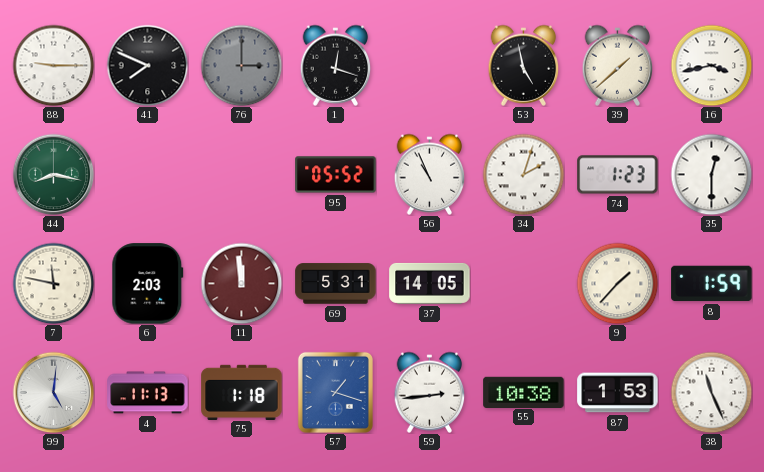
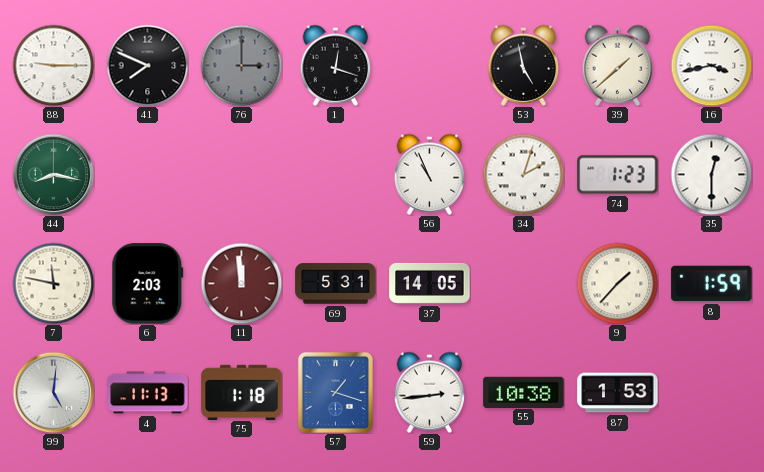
95: 05:52 -> none (336, 175)
38: 11:26 -> none (711, 392)
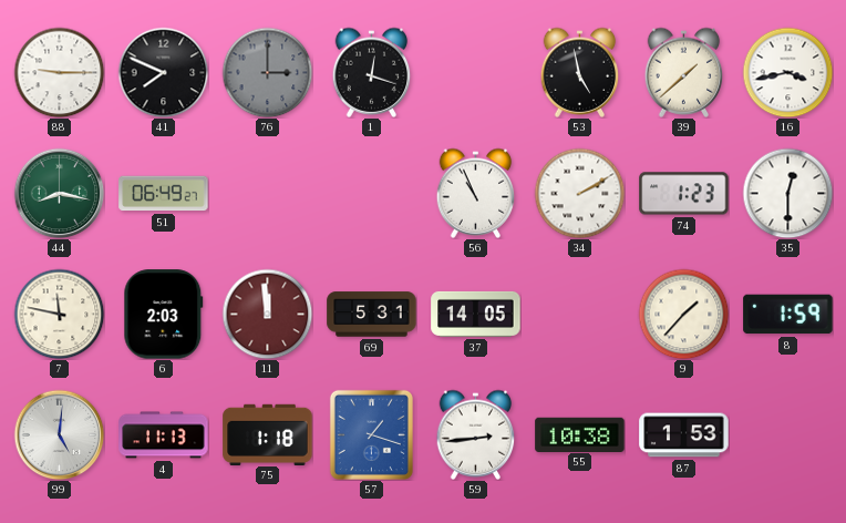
51: none -> 06:49 (164, 194)
34: 2:03 -> 2:10 (579, 193)
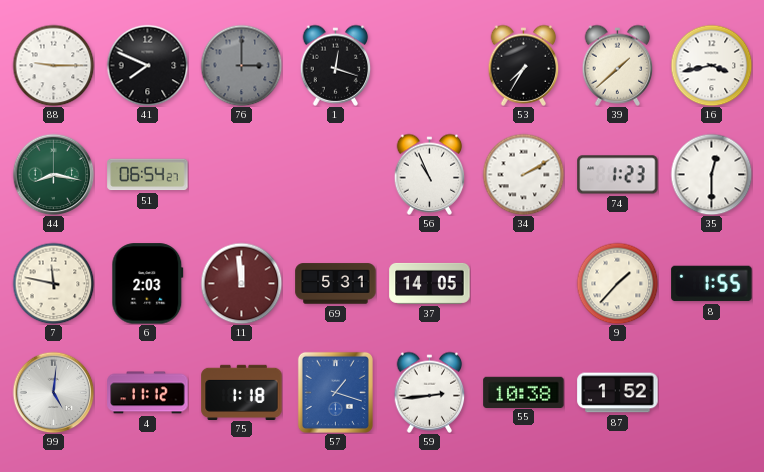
53: 4:58 -> 7:35 (524, 65)
51: 06:49 -> 06:54 (148, 175)
8: 1:59 -> 1:55 (712, 284)
4: 11:13 -> 11:12 (148, 393)
87: 1:53 -> 1:52 (618, 393)
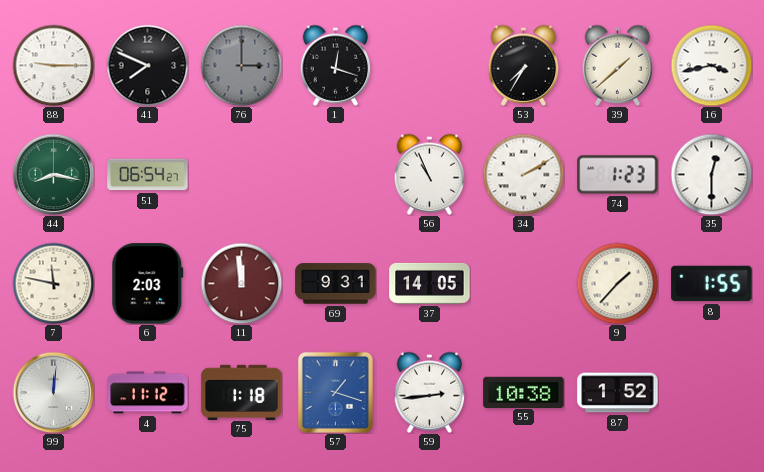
69: 5:31 -> 9:31 (336, 284)
99: 5:01 -> 12:01 (53, 392)
